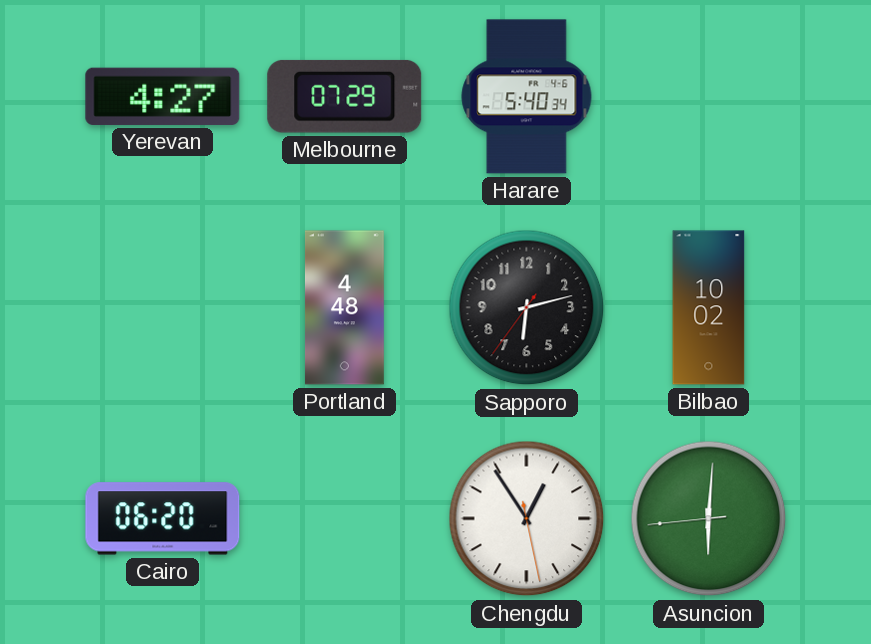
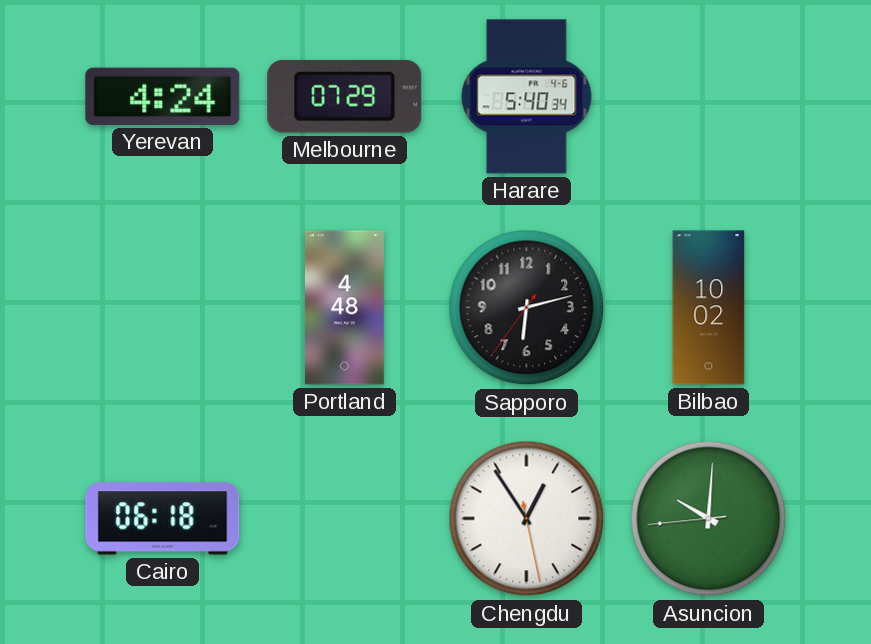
Yerevan: 4:27 -> 4:24 (163, 96)
Cairo: 06:20 -> 06:18 (163, 519)
Asuncion: 6:00 -> 10:00 (709, 519)
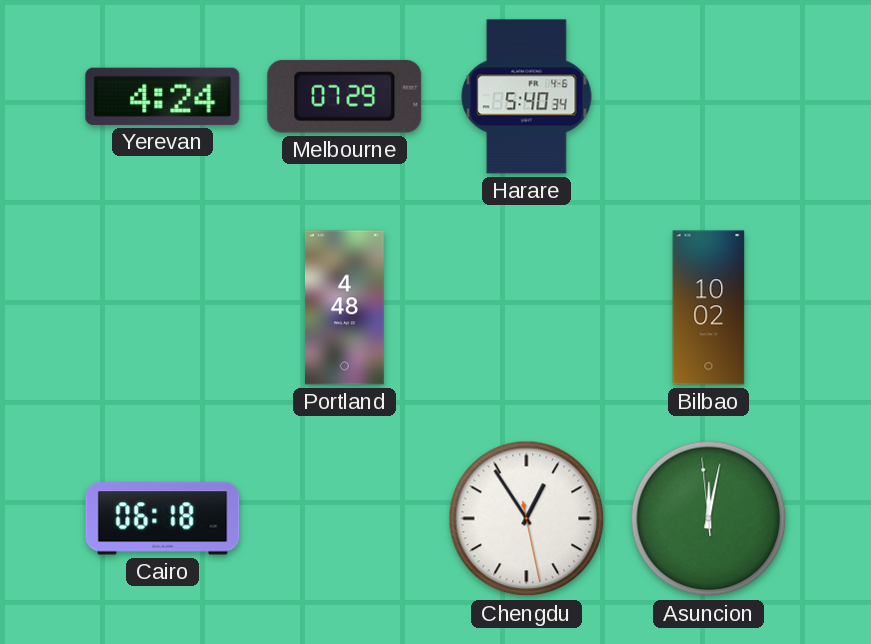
Sapporo: 6:12 -> none (527, 308)
Asuncion: 10:00 -> 12:01 (709, 519)
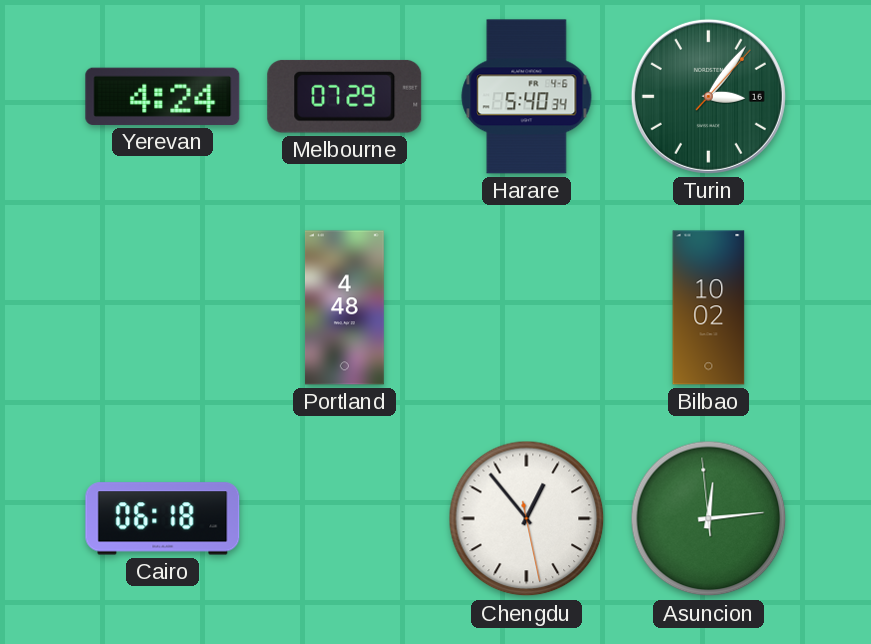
Turin: none -> 3:06 (708, 96)
Chengdu: 12:54 -> 12:53 (527, 519)
Asuncion: 12:01 -> 12:13 (709, 519)
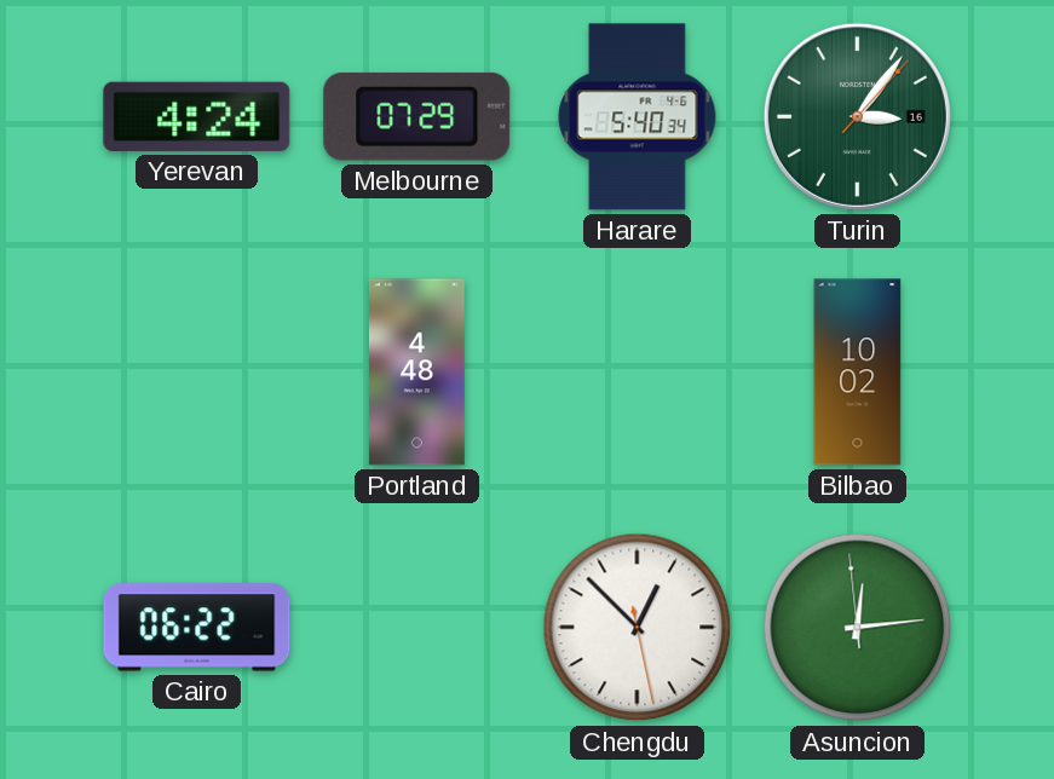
Cairo: 06:18 -> 06:22 (197, 628)
Chengdu: 12:53 -> 12:52 (638, 628)
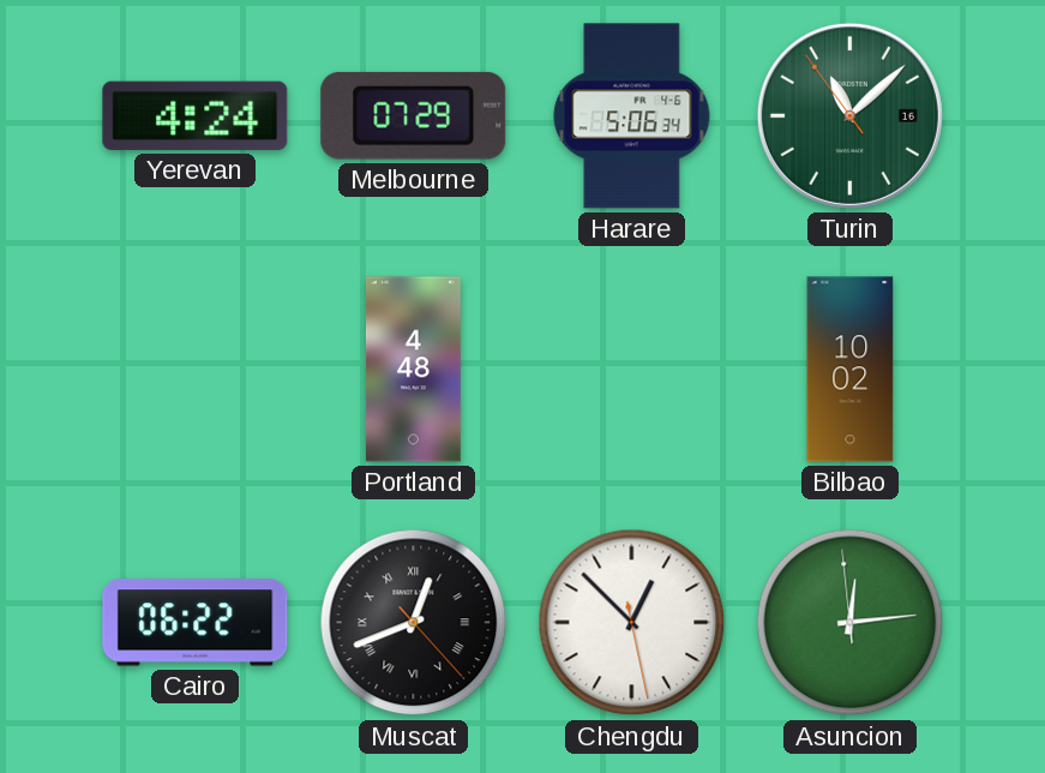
Harare: 5:40 -> 5:06 (632, 116)
Turin: 3:06 -> 11:07 (849, 115)
Muscat: none -> 12:41 (414, 623)
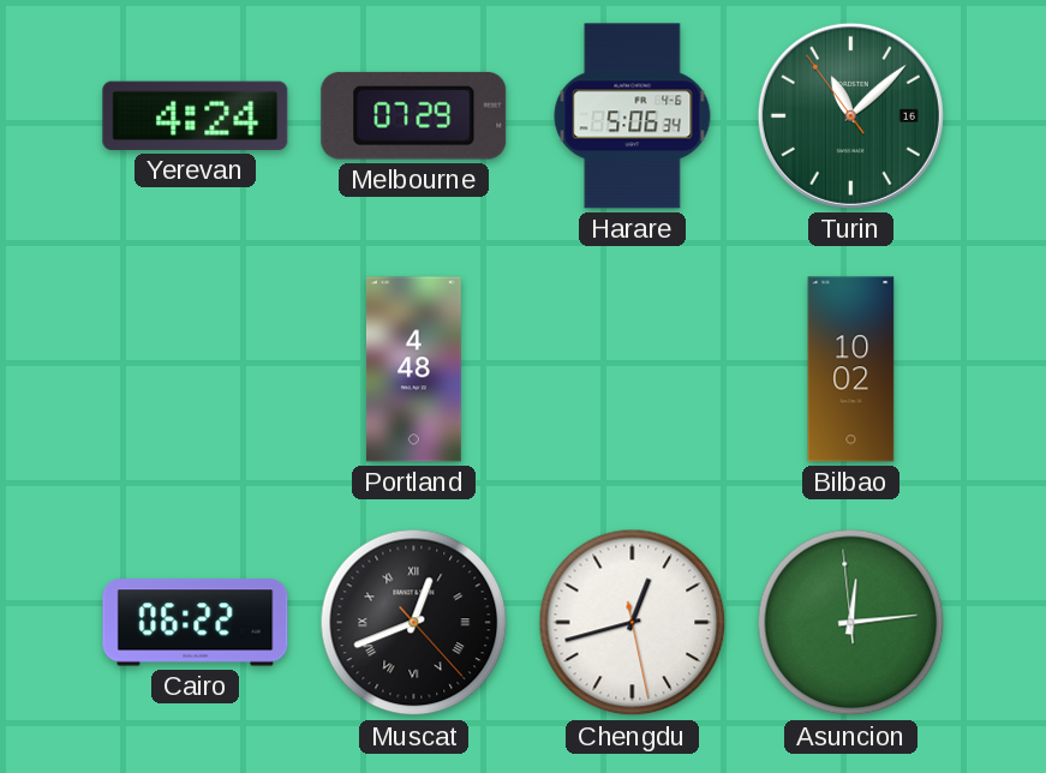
Chengdu: 12:52 -> 12:42 (633, 623)
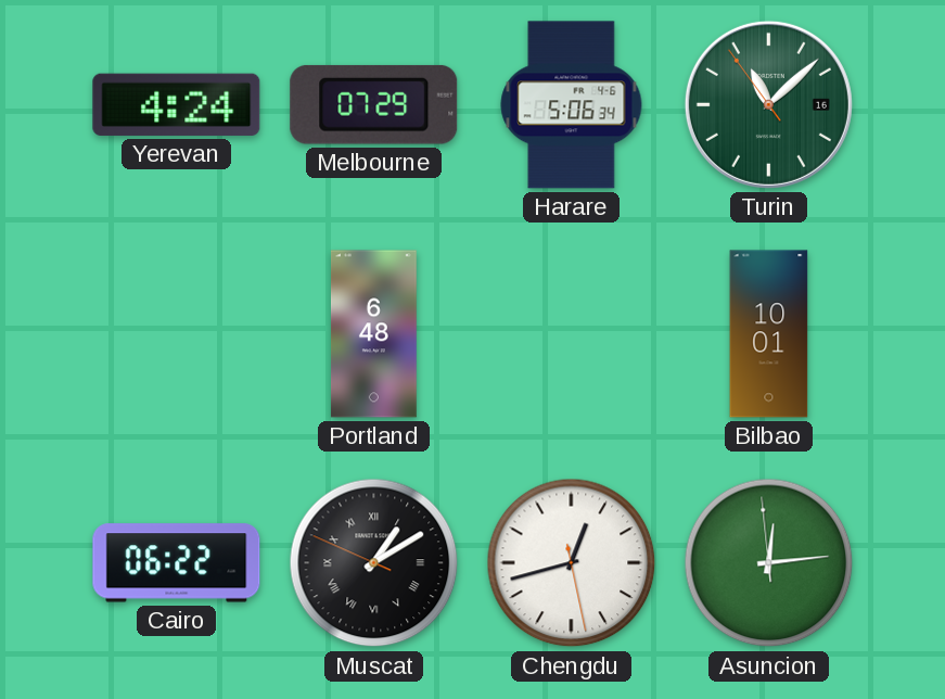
Portland: 4:48 -> 6:48 (373, 334)
Bilbao: 10:02 -> 10:01 (769, 334)
Muscat: 12:41 -> 1:09 (374, 563)
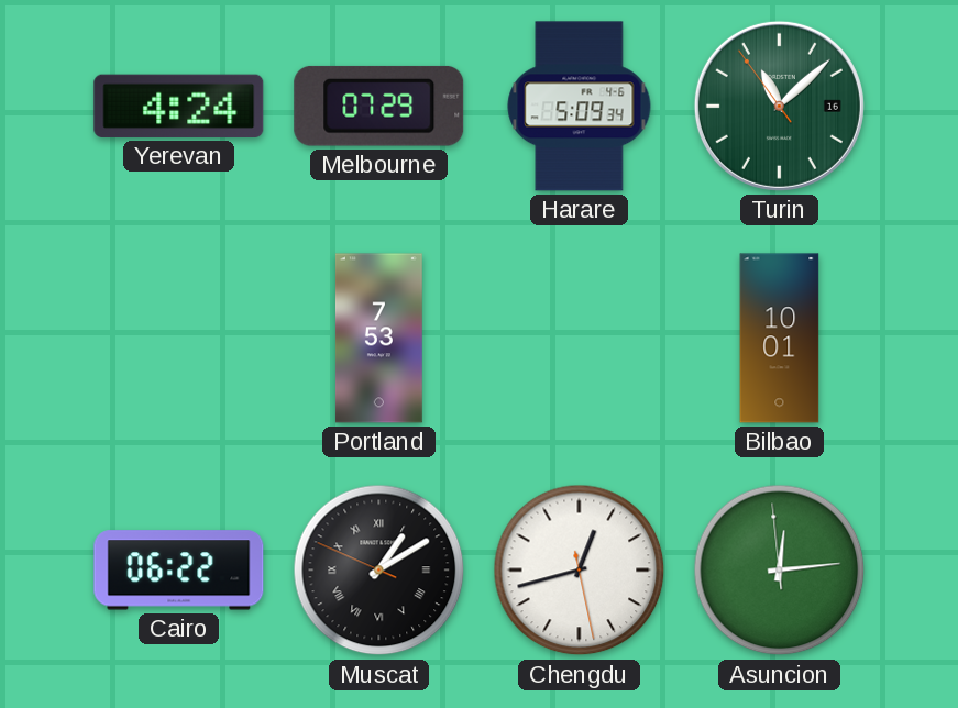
Harare: 5:06 -> 5:09 (580, 107)
Portland: 6:48 -> 7:53 (378, 339)
